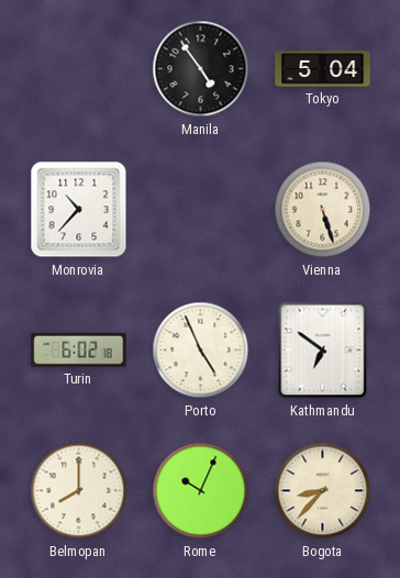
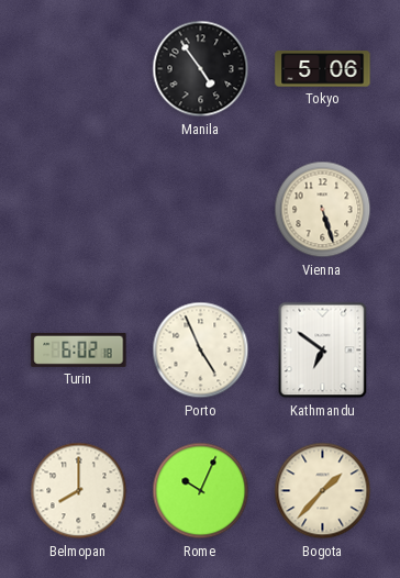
Tokyo: 5:04 -> 5:06 (323, 69)
Monrovia: 10:37 -> none (79, 210)
Bogota: 8:37 -> 1:37 (323, 491)
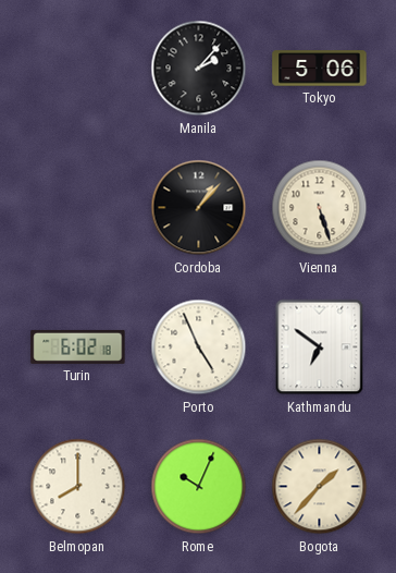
Manila: 4:54 -> 2:07 (199, 69)
Cordoba: none -> 1:07 (199, 208)
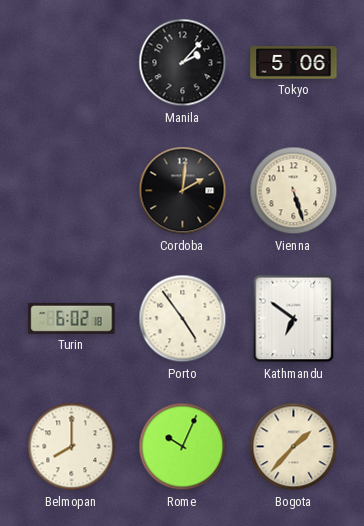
Cordoba: 1:07 -> 2:01 (183, 191)
Porto: 4:56 -> 4:54 (183, 319)
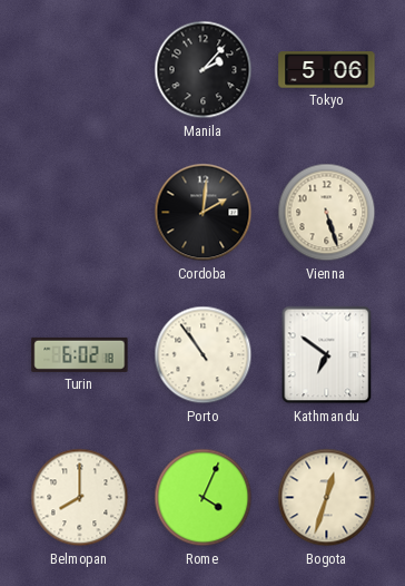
Porto: 4:54 -> 10:54 (204, 355)
Rome: 10:04 -> 4:04 (204, 498)
Bogota: 1:37 -> 12:33 (327, 498)
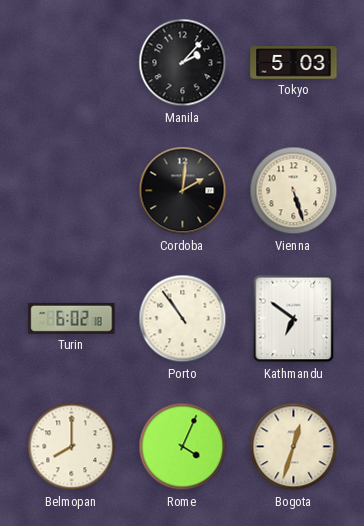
Tokyo: 5:06 -> 5:03 (294, 63)
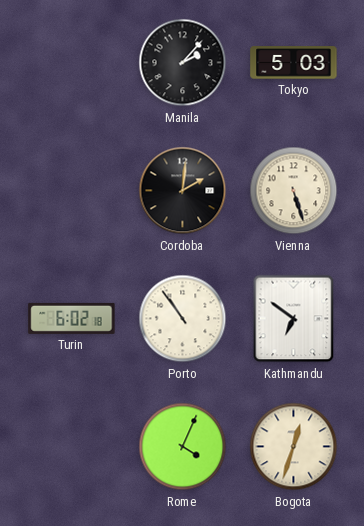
Belmopan: 8:00 -> none (72, 447)
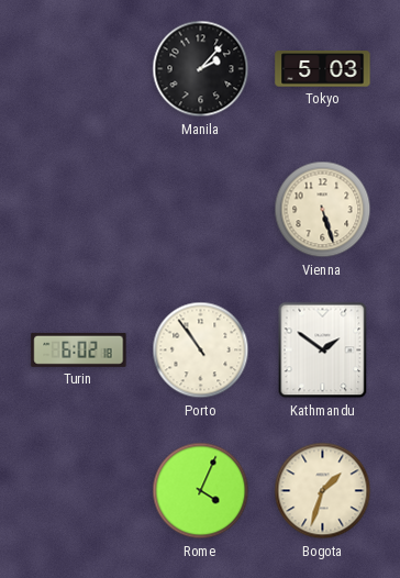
Cordoba: 2:01 -> none (183, 191)
Kathmandu: 6:51 -> 1:51 (323, 351)
Bogota: 12:33 -> 1:33 (323, 491)
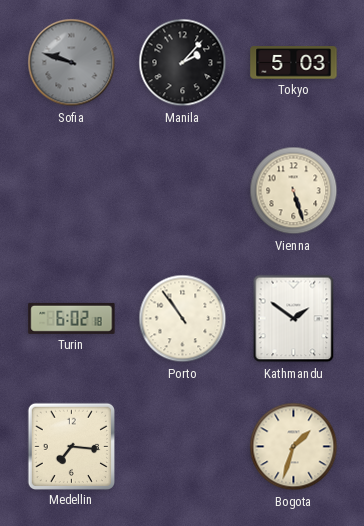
Sofia: none -> 9:48 (72, 63)
Medellin: none -> 7:16 (71, 446)
Rome: 4:04 -> none (201, 491)
